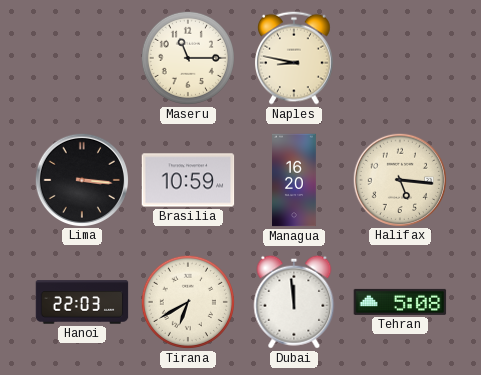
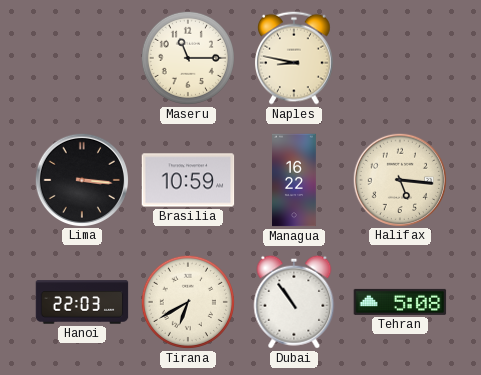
Managua: 16:20 -> 16:22 (295, 180)
Dubai: 11:59 -> 10:54 (294, 302)
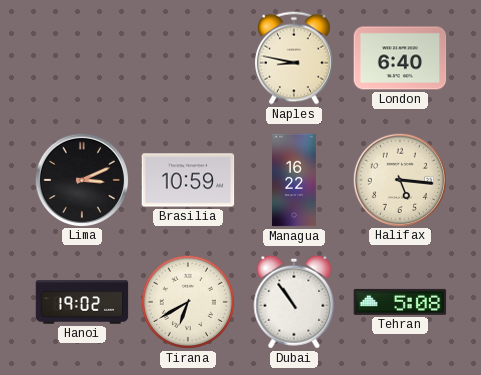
Maseru: 11:15 -> none (188, 58)
London: none -> 6:40 (400, 58)
Lima: 3:16 -> 3:11 (81, 179)
Hanoi: 22:03 -> 19:02 (82, 302)
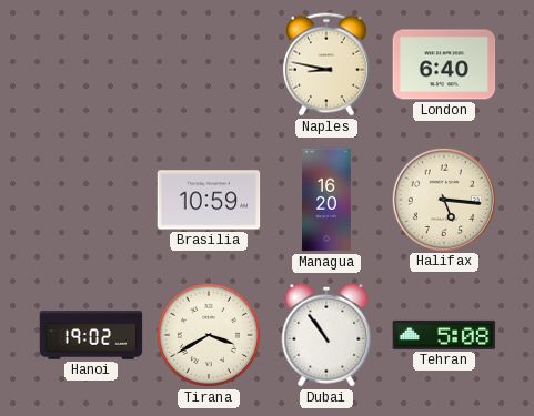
Lima: 3:11 -> none (81, 179)
Managua: 16:22 -> 16:20 (328, 200)
Tirana: 6:40 -> 3:40 (209, 335)
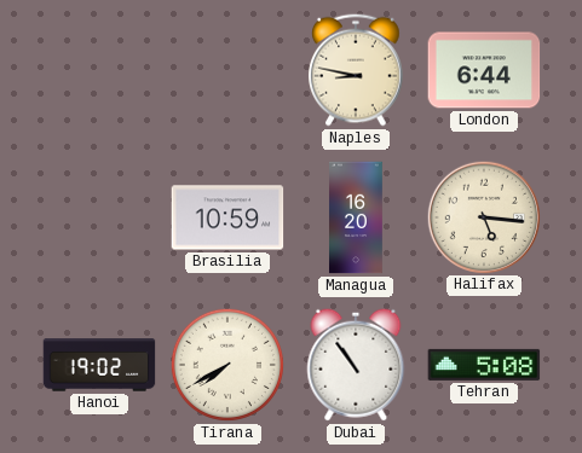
London: 6:40 -> 6:44 (484, 70)
Tirana: 3:40 -> 7:40 (227, 365)
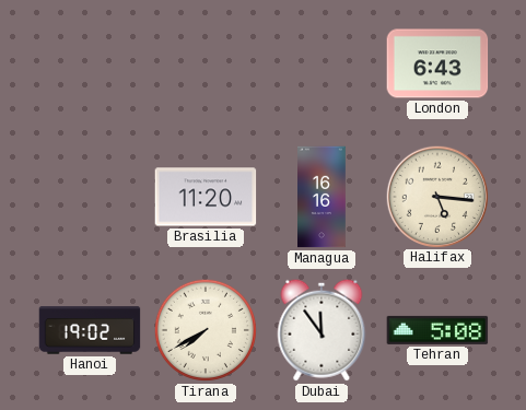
Naples: 8:47 -> none (357, 70)
London: 6:44 -> 6:43 (437, 63)
Brasilia: 10:59 -> 11:20 (206, 197)
Managua: 16:20 -> 16:16 (323, 197)
Dubai: 10:54 -> 11:54 (322, 330)
